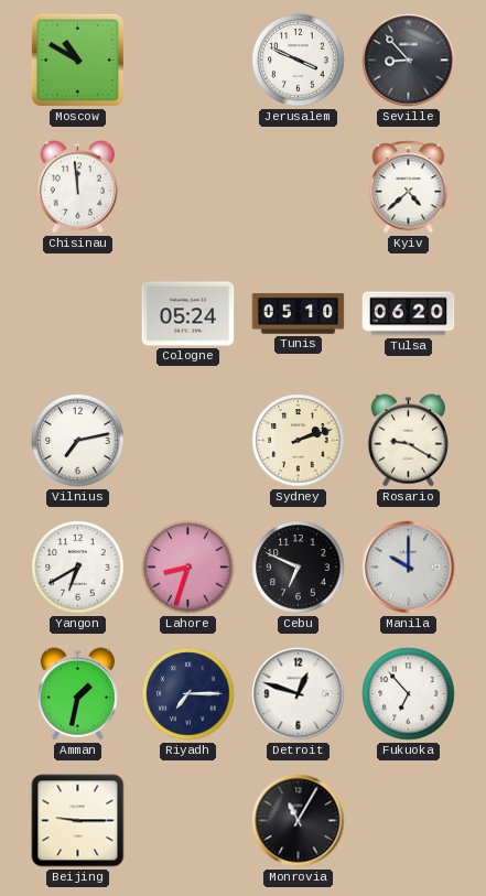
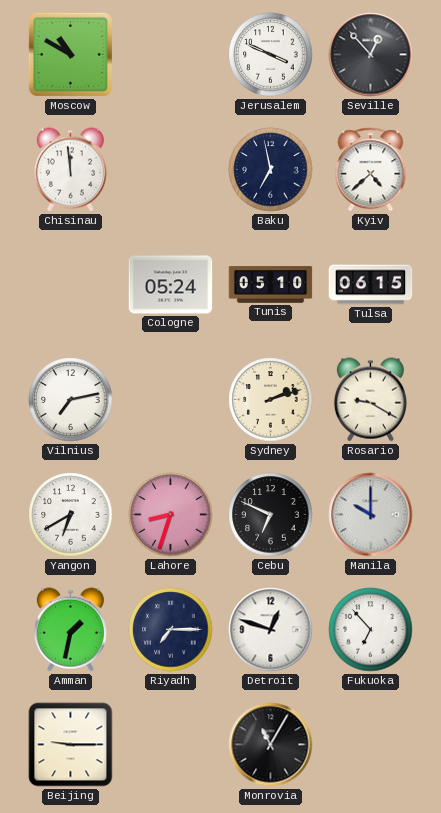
Seville: 8:53 -> 12:53 (371, 55)
Baku: none -> 6:58 (271, 170)
Tulsa: 06:20 -> 06:15 (371, 285)
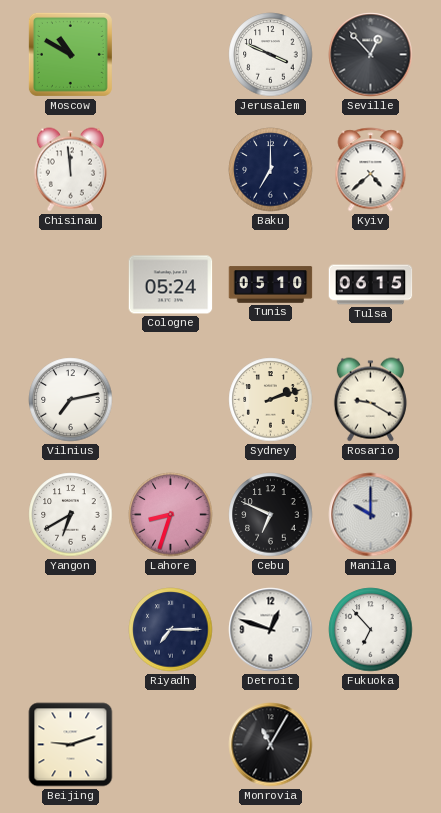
Baku: 6:58 -> 7:00 (271, 170)
Amman: 1:32 -> none (70, 630)
Beijing: 9:15 -> 9:12 (71, 745)
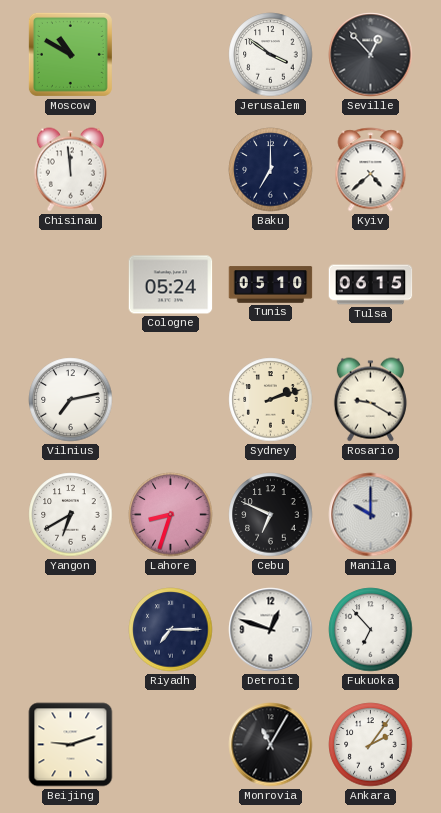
Jerusalem: 3:49 -> 3:51 (271, 55)
Ankara: none -> 2:06 (371, 745)
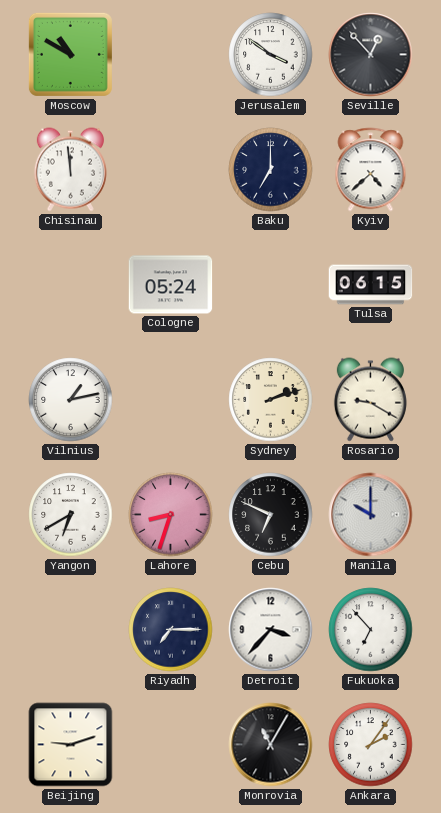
Tunis: 05:10 -> none (271, 285)
Vilnius: 7:13 -> 1:13 (71, 400)
Detroit: 12:48 -> 3:37 (271, 630)
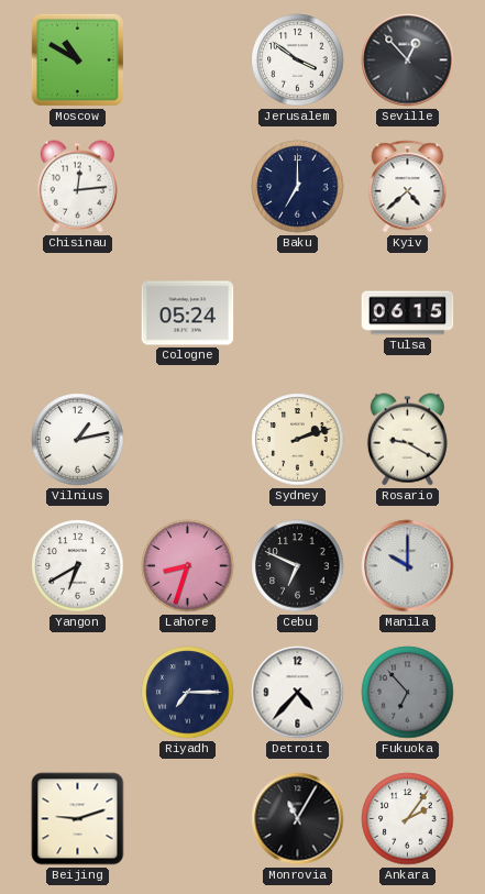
Chisinau: 11:59 -> 12:14 (77, 187)
Detroit: 3:37 -> 4:37 (298, 693)
Fukuoka dial: white -> grey (408, 693)
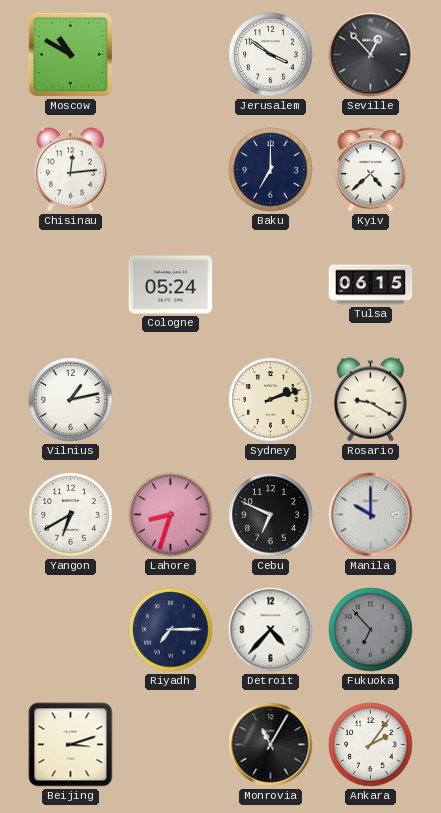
Beijing: 9:12 -> 3:12 (71, 745)
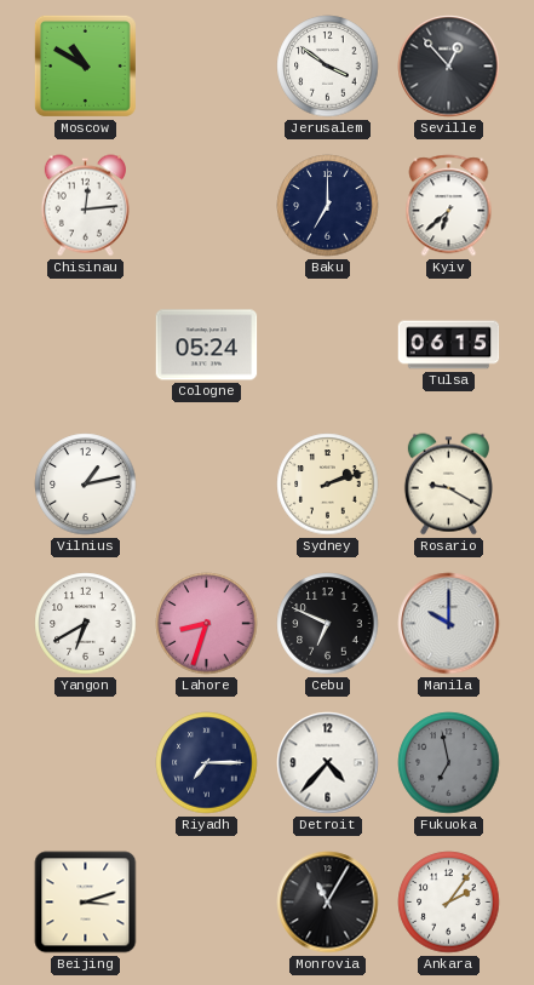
Kyiv: 4:38 -> 6:38 (449, 206)
Fukuoka: 6:53 -> 6:58 (449, 763)
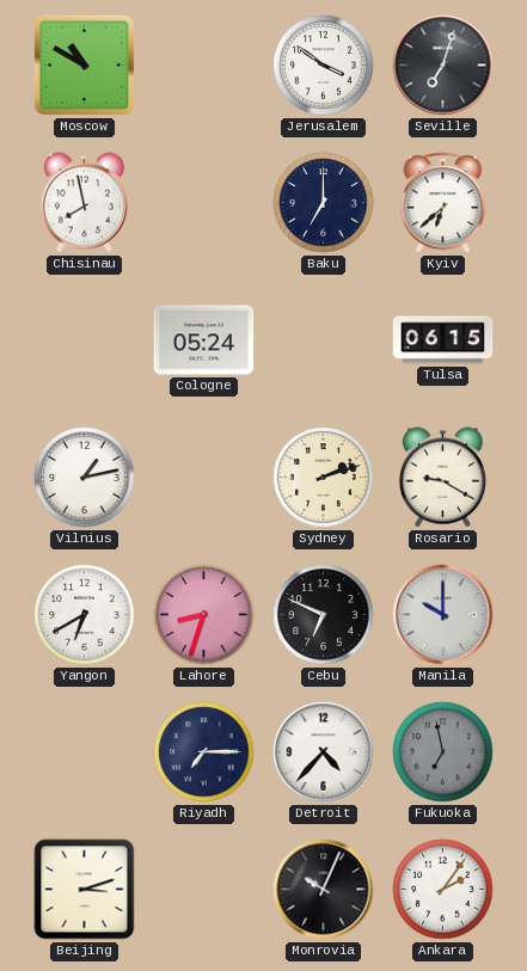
Seville: 12:53 -> 7:03 (443, 66)
Chisinau: 12:14 -> 7:58 (84, 203)
Monrovia: 11:05 -> 10:04 (324, 890)
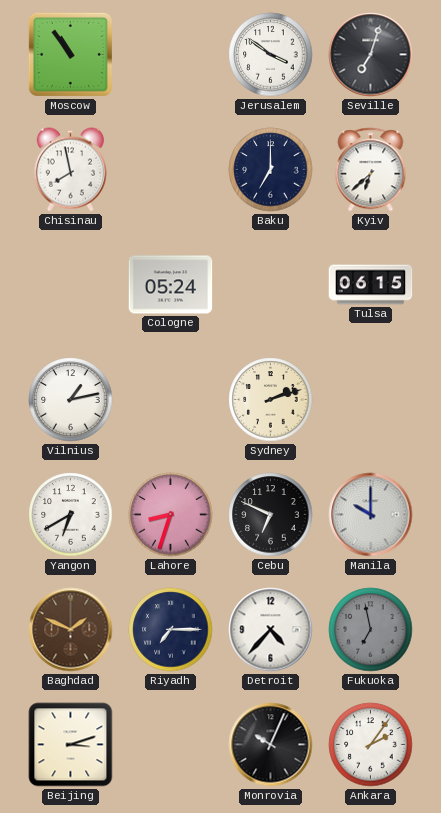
Moscow: 10:50 -> 10:54 (70, 54)
Rosario: 9:20 -> none (442, 478)
Baghdad: none -> 1:49 (71, 630)
